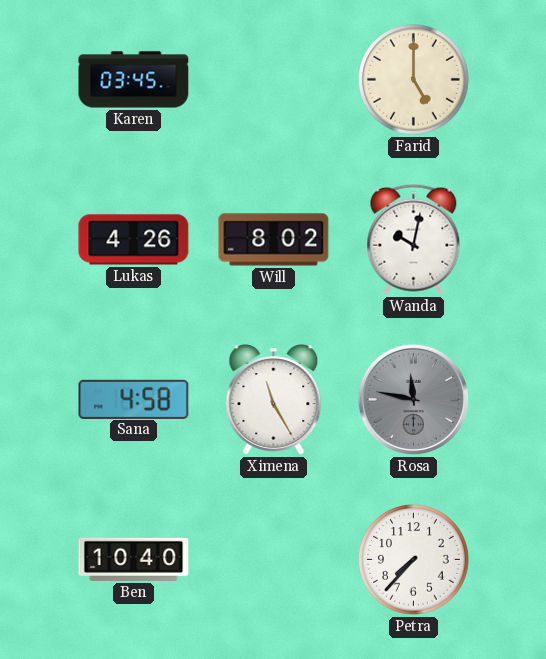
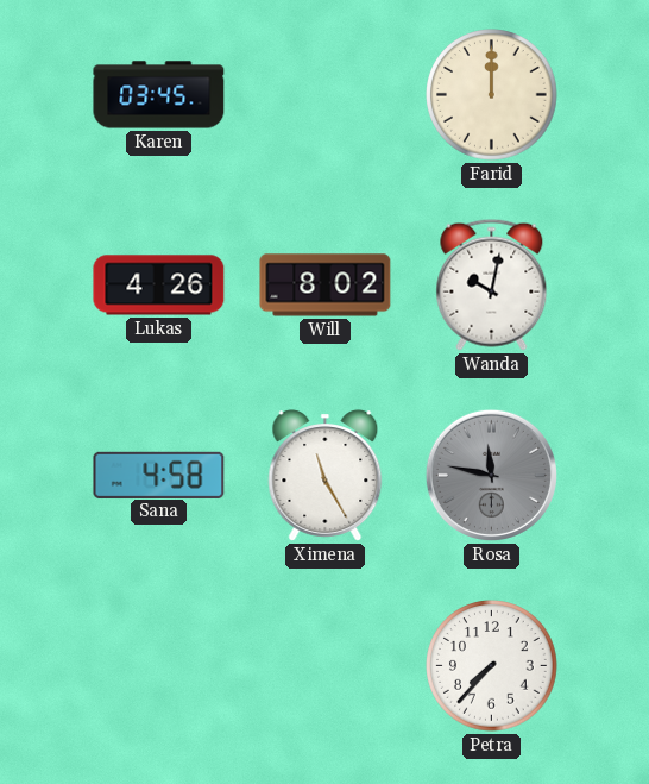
Farid: 5:00 -> 12:00 (492, 95)
Ben: 10:40 -> none (134, 559)
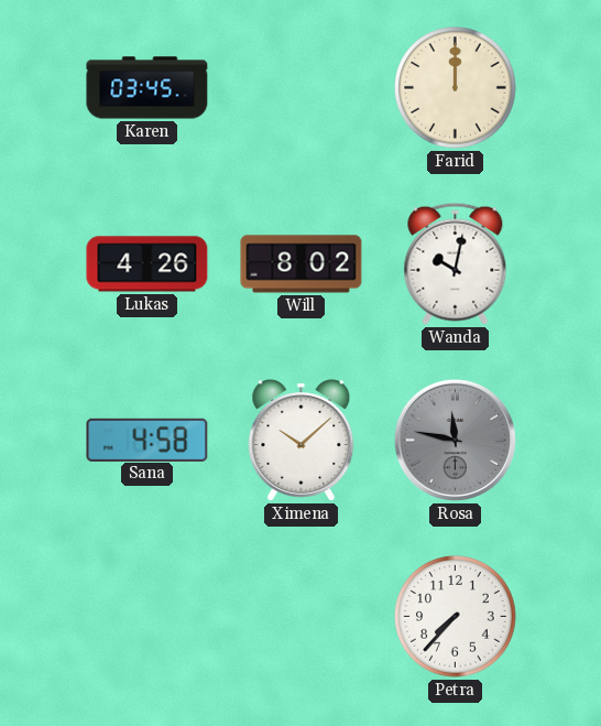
Ximena: 11:25 -> 10:08 (302, 441)
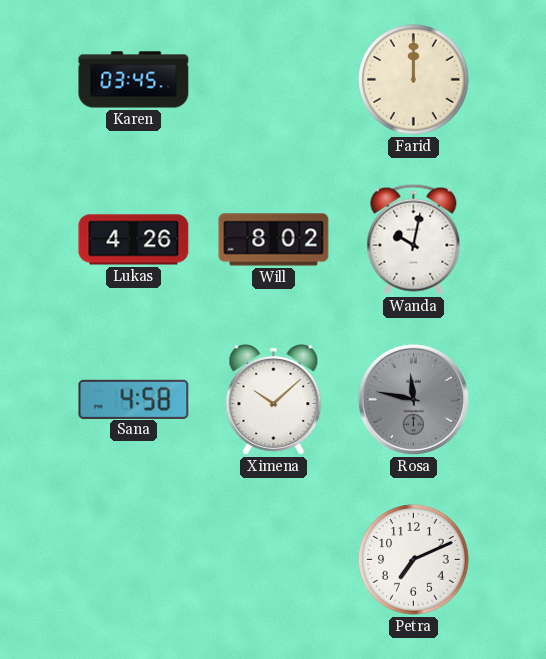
Petra: 7:37 -> 7:11 (414, 560)
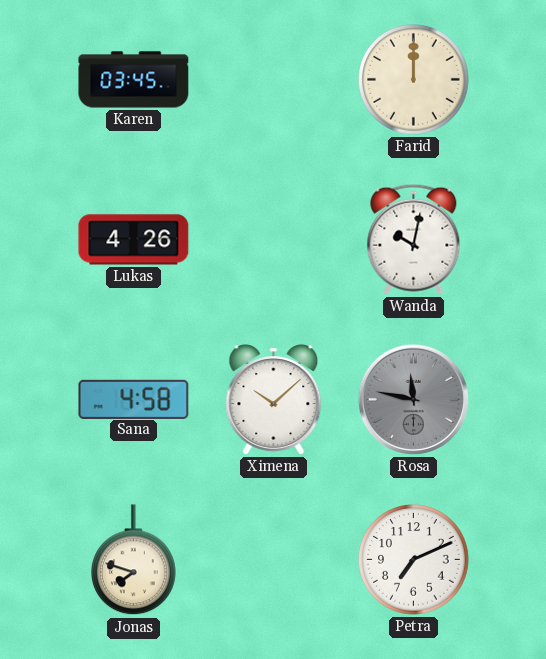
Will: 8:02 -> none (274, 240)
Jonas: none -> 7:48 (134, 560)
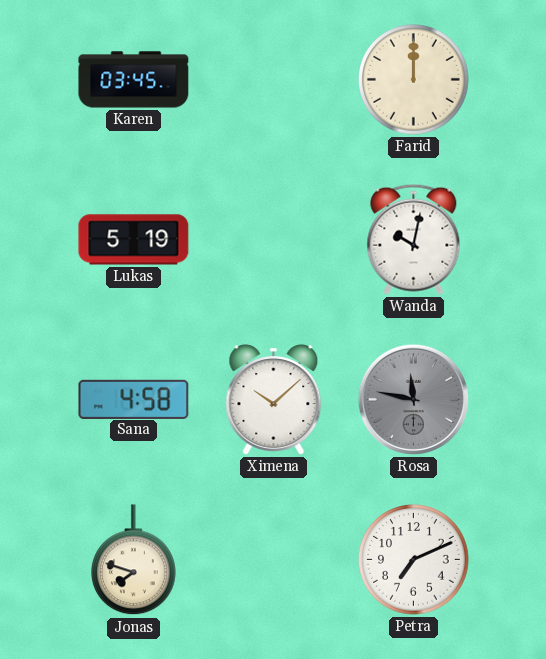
Lukas: 4:26 -> 5:19 (134, 240)
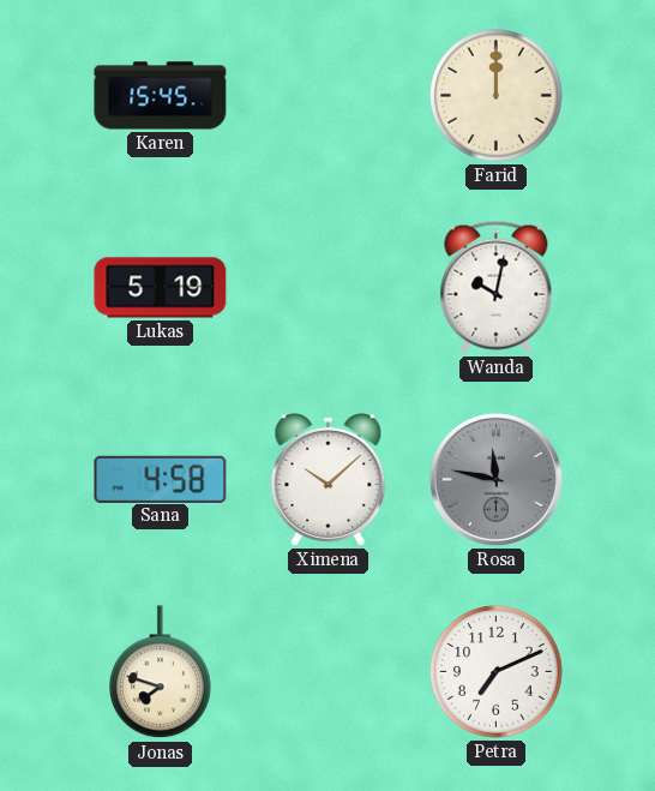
Karen: 03:45 -> 15:45 (161, 96)
